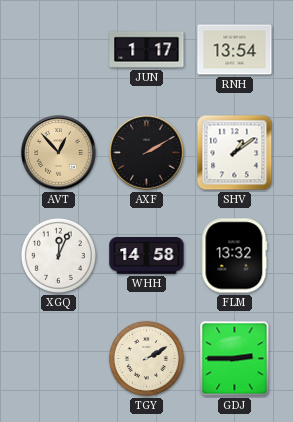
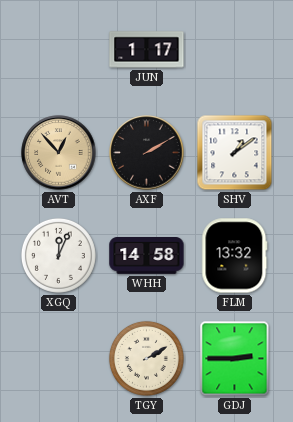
RNH: 13:54 -> none (235, 50)
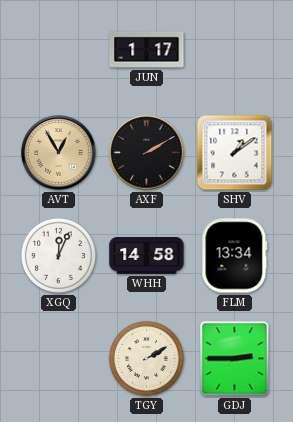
AVT: 12:53 -> 12:55 (59, 153)
FLM: 13:32 -> 13:34 (235, 256)
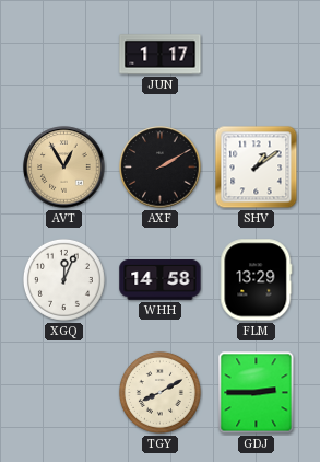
FLM: 13:34 -> 13:29 (257, 280)
TGY: 2:10 -> 8:10 (159, 392)
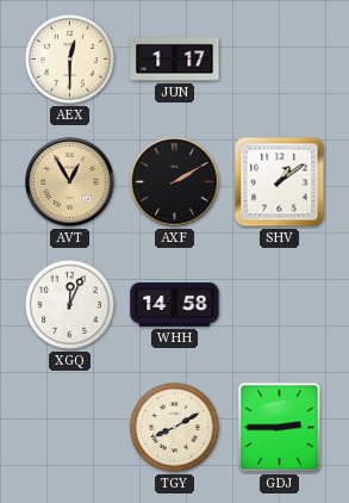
AEX: none -> 12:30 (69, 58)
FLM: 13:29 -> none (257, 280)
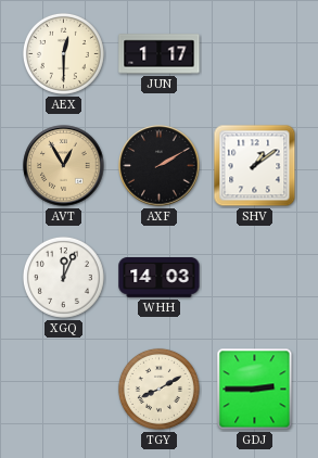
WHH: 14:58 -> 14:03 (160, 278)
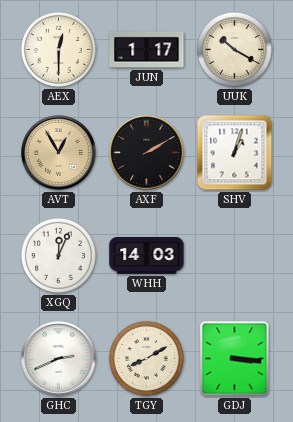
UUK: none -> 10:20 (234, 49)
SHV: 1:09 -> 1:03 (235, 153)
GHC: none -> 2:41 (59, 359)
GDJ: 2:45 -> 3:16 (235, 359)
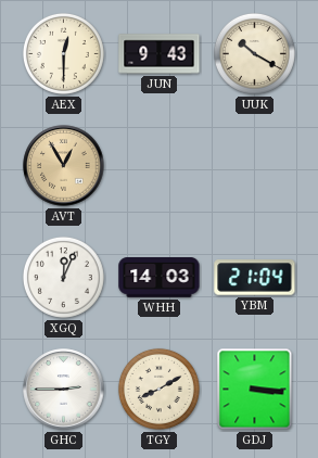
JUN: 1:17 -> 9:43 (160, 54)
AXF: 2:10 -> none (147, 153)
SHV: 1:03 -> none (235, 153)
YBM: none -> 21:04 (255, 278)
GHC: 2:41 -> 2:45 (64, 390)
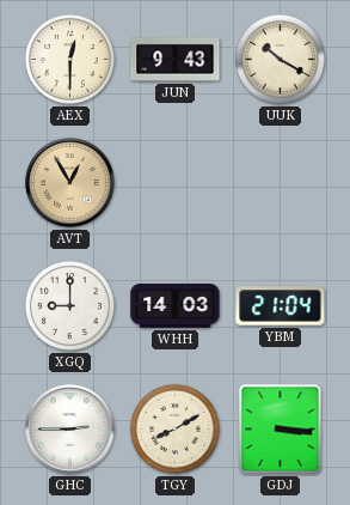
XGQ: 12:04 -> 9:00 (69, 305)
